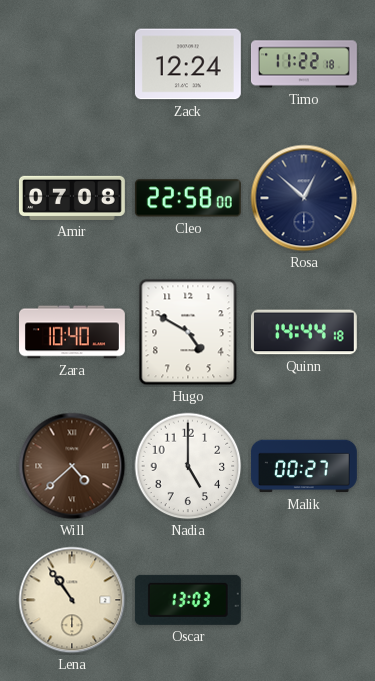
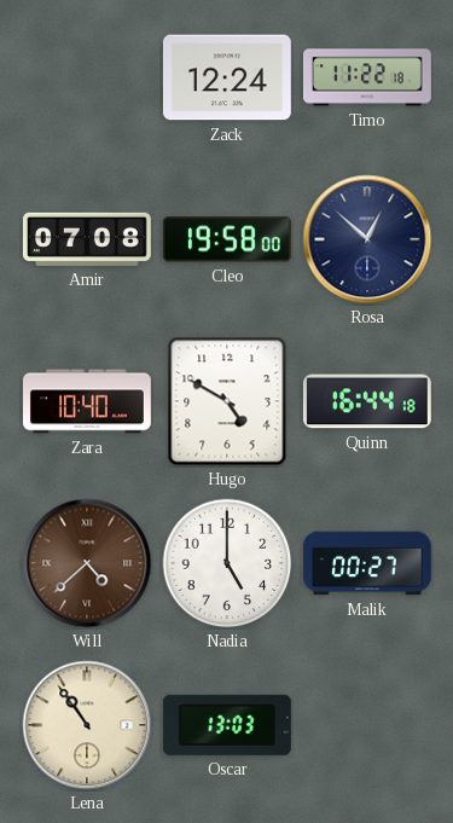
Cleo: 22:58 -> 19:58 (227, 239)
Quinn: 14:44 -> 16:44 (367, 401)
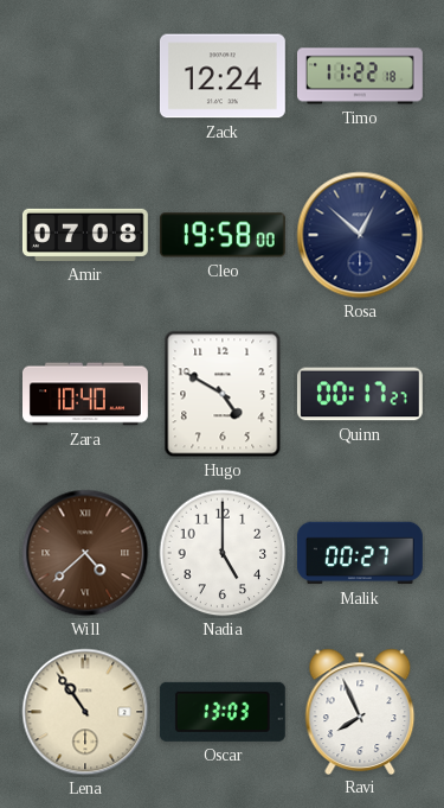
Quinn: 16:44 -> 00:17 (360, 394)
Ravi: none -> 7:56 (360, 711)
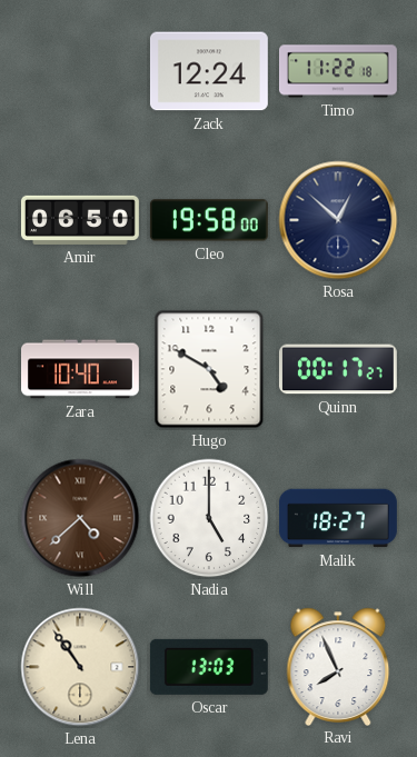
Amir: 07:08 -> 06:50 (80, 220)
Malik: 00:27 -> 18:27 (339, 518)
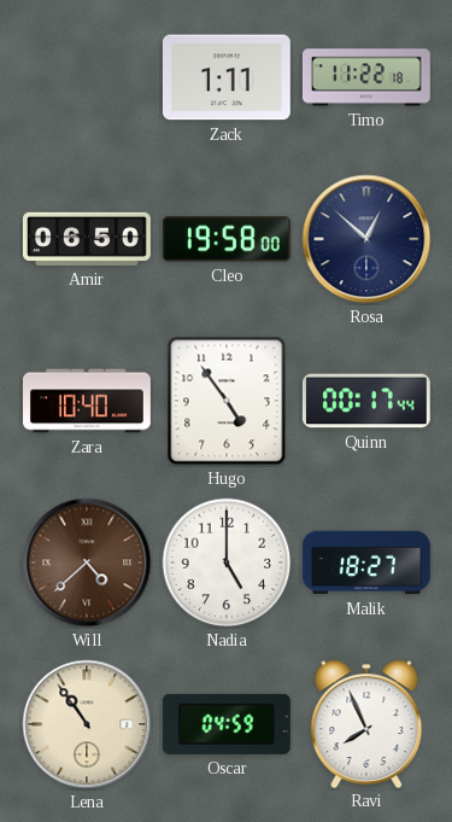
Zack: 12:24 -> 1:11 (227, 77)
Hugo: 4:50 -> 4:54 (227, 401)
Quinn: 00:17:27 -> 00:17:44 (366, 401)
Oscar: 13:03 -> 04:59 (227, 724)
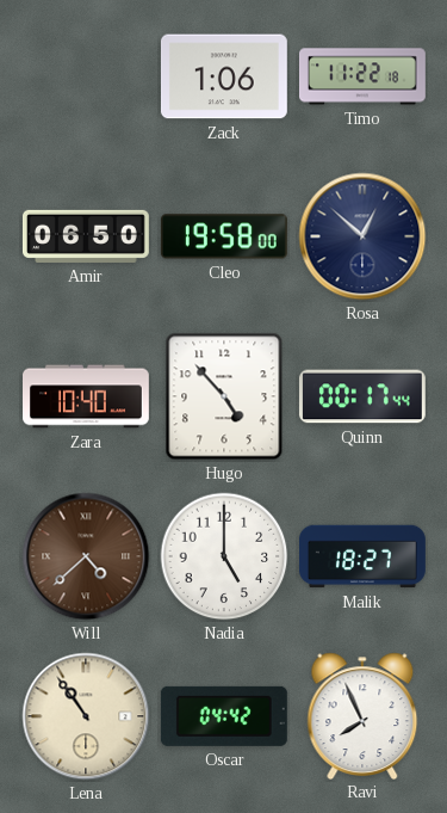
Zack: 1:11 -> 1:06 (224, 76)
Hugo: 4:54 -> 4:53 (224, 396)
Oscar: 04:59 -> 04:42 (224, 716)
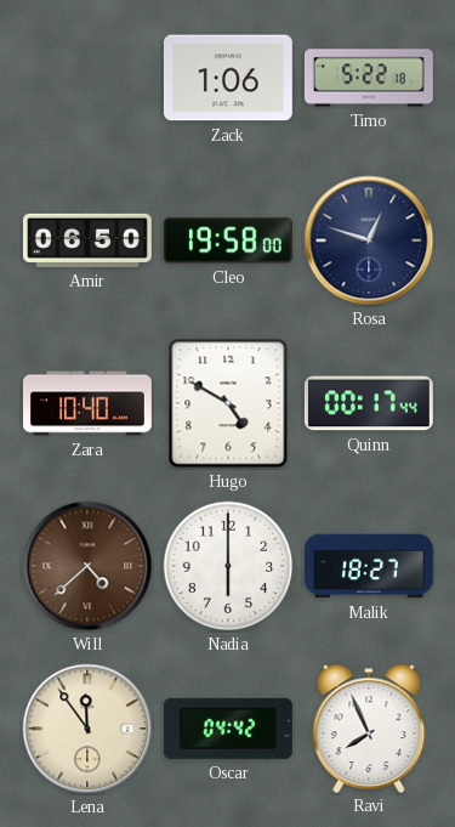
Timo: 11:22 -> 5:22 (370, 78)
Rosa: 12:52 -> 12:48 (369, 240)
Hugo: 4:53 -> 4:50 (228, 403)
Nadia: 5:00 -> 6:00 (228, 566)
Lena: 10:54 -> 11:54 (87, 729)
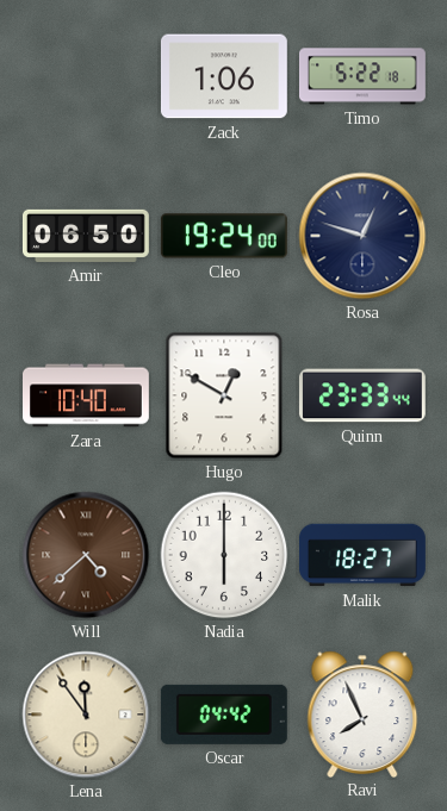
Cleo: 19:58 -> 19:24 (224, 236)
Hugo: 4:50 -> 12:50 (224, 395)
Quinn: 00:17 -> 23:33 (362, 395)
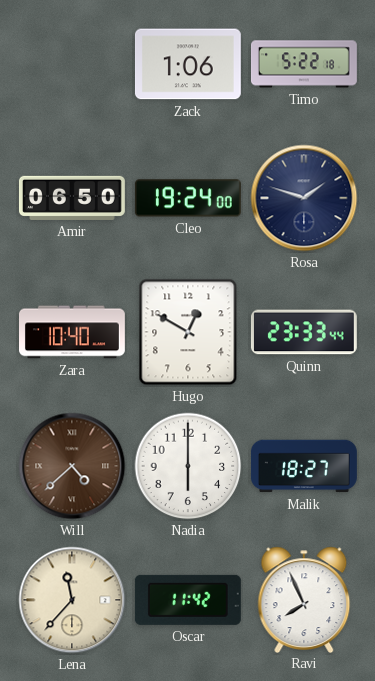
Rosa: 12:48 -> 1:48 (304, 198)
Lena: 11:54 -> 11:37 (72, 600)
Oscar: 04:42 -> 11:42 (188, 600)
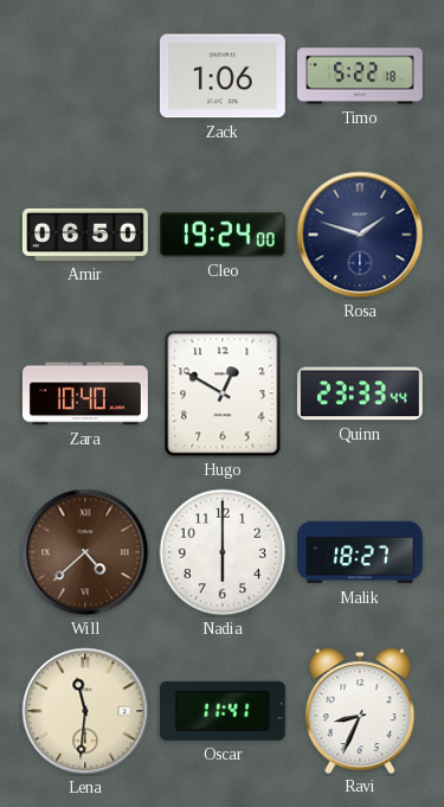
Lena: 11:37 -> 11:31 (85, 711)
Oscar: 11:42 -> 11:41 (223, 711)
Ravi: 7:56 -> 8:34 (360, 710)
